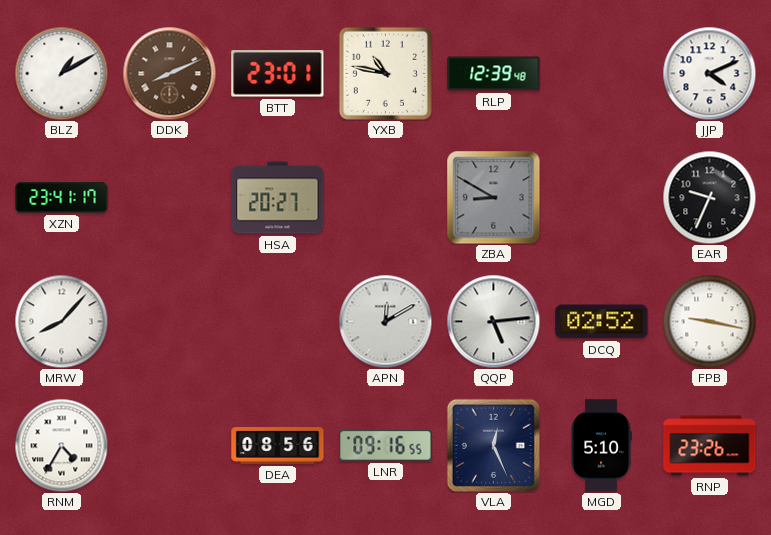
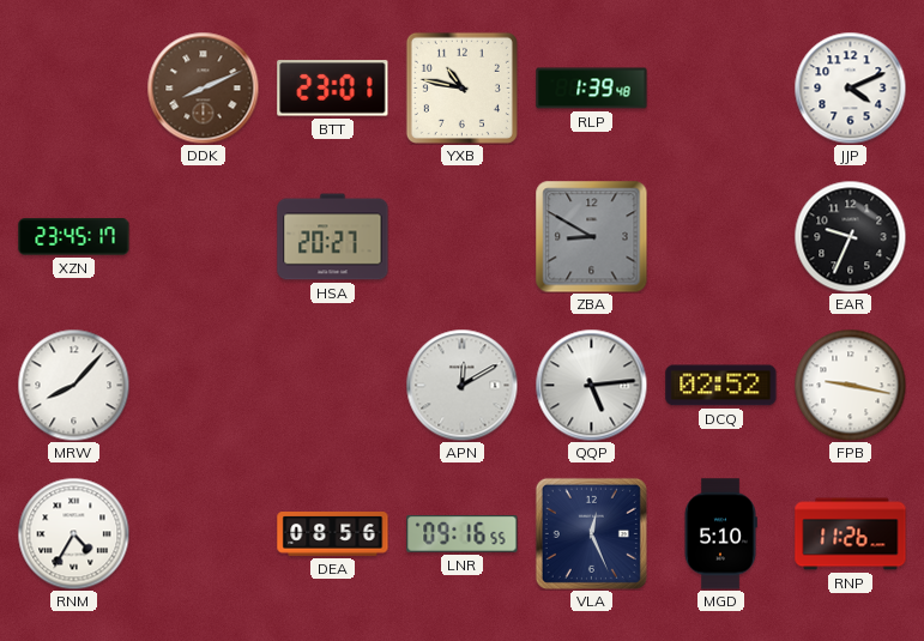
BLZ: 1:10 -> none (61, 73)
RLP: 12:39 -> 1:39 (592, 89)
XZN: 23:41 -> 23:45 (74, 237)
RNP: 23:26 -> 11:26 (851, 534)
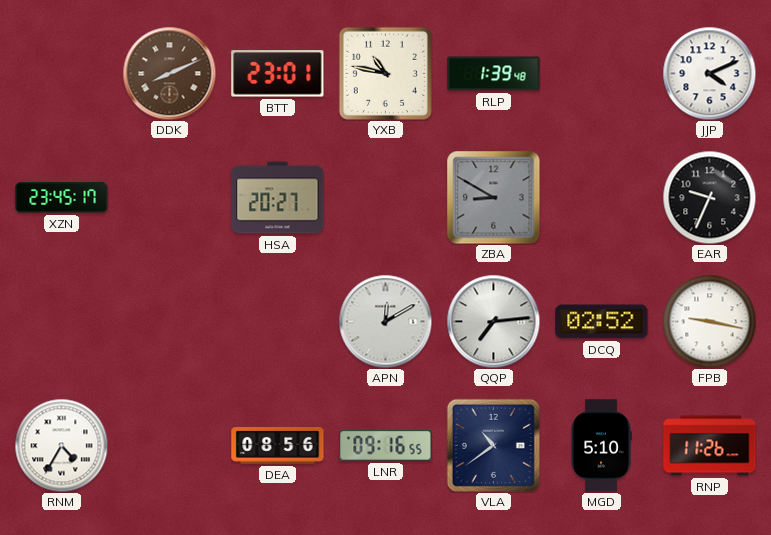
MRW: 8:07 -> none (73, 385)
QQP: 5:14 -> 7:14 (493, 321)
VLA: 12:26 -> 10:39 (493, 445)
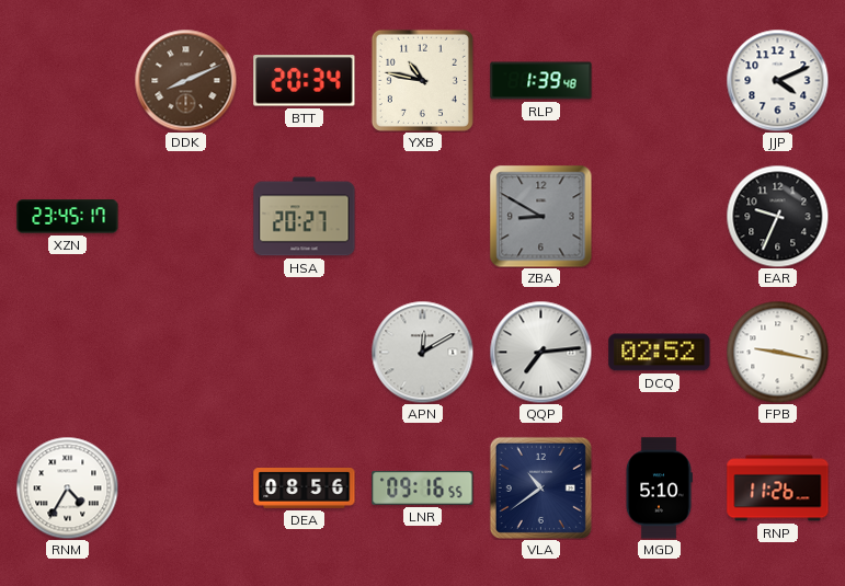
BTT: 23:01 -> 20:34 (305, 81)
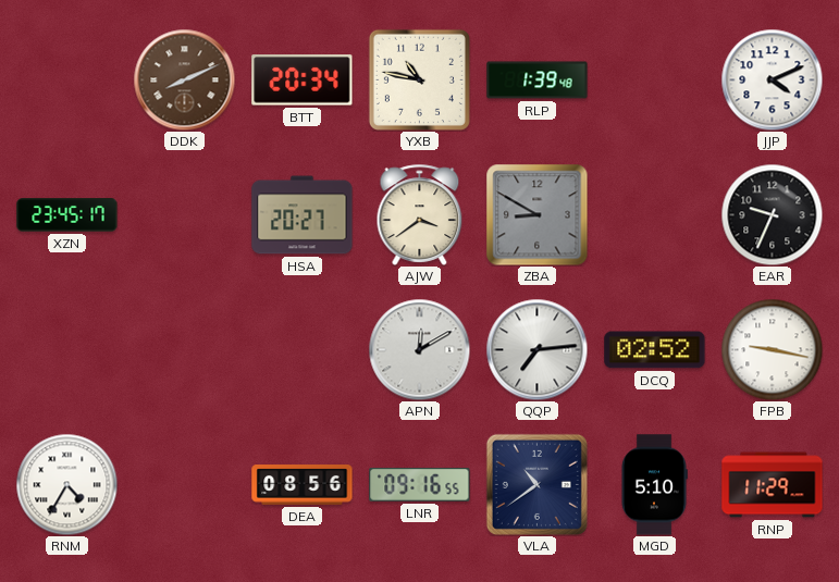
AJW: none -> 3:39 (420, 214)
RNP: 11:26 -> 11:29 (773, 485)
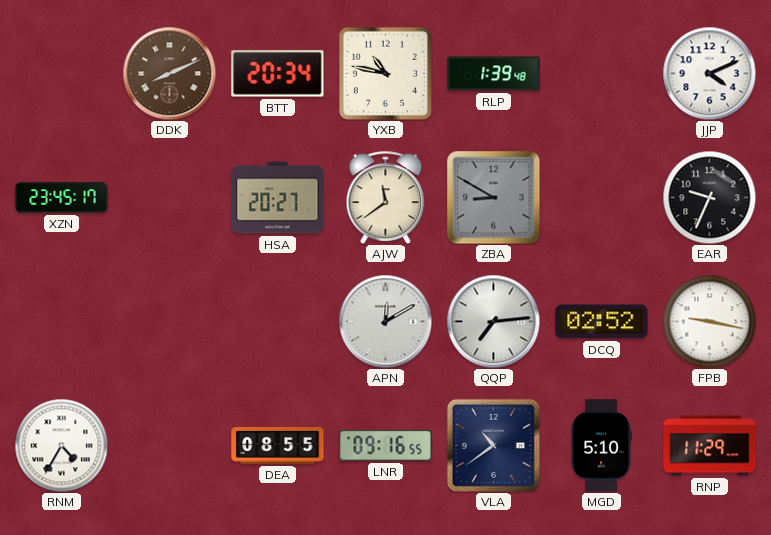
AJW: 3:39 -> 11:39 (386, 197)
DEA: 08:56 -> 08:55 (278, 446)
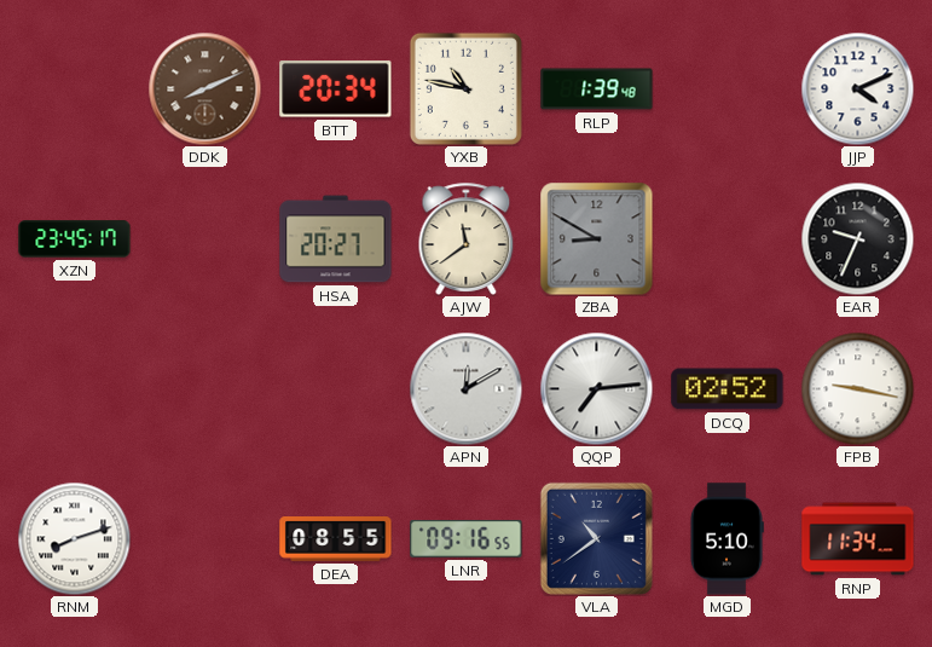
RNM: 4:35 -> 8:12 (74, 538)
RNP: 11:29 -> 11:34 (858, 539)
